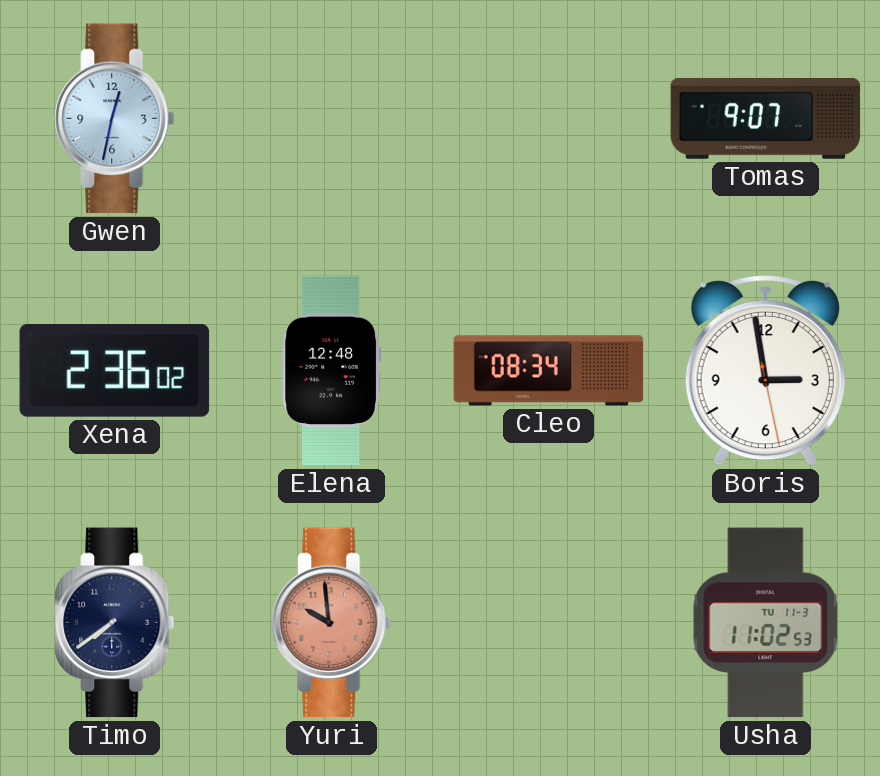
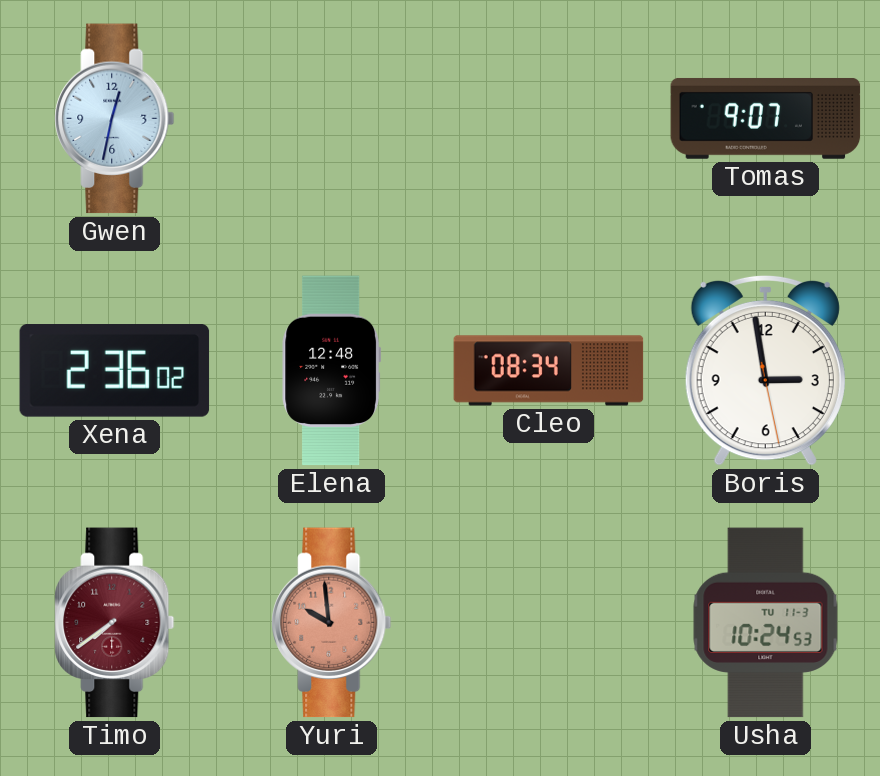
Timo dial: navy -> burgundy (115, 623)
Usha: 11:02 -> 10:24 (766, 623)
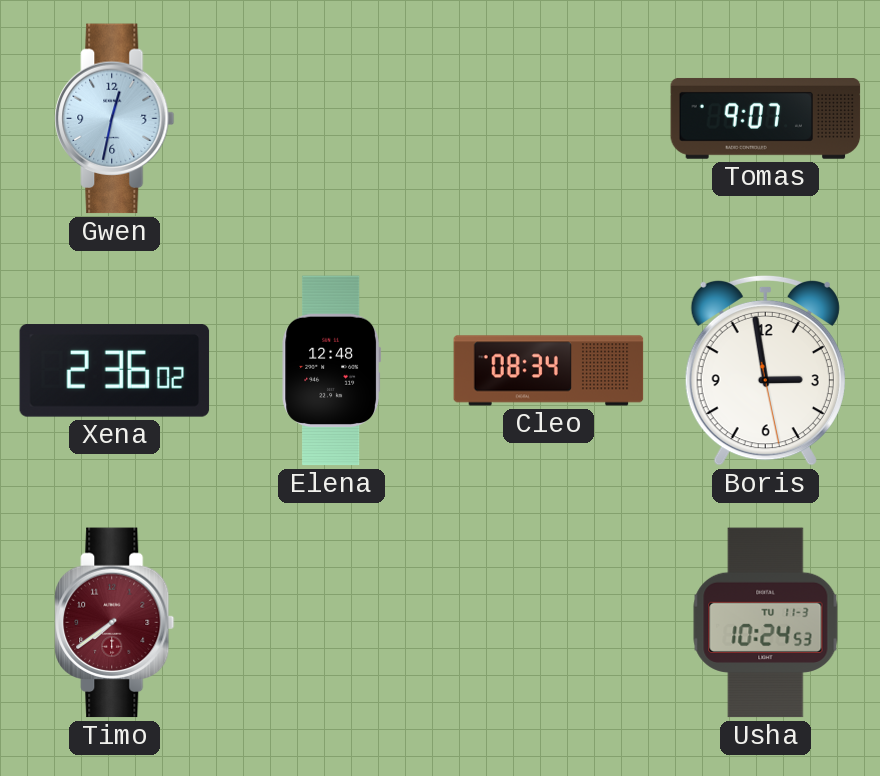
Yuri: 9:59 -> none (332, 623)
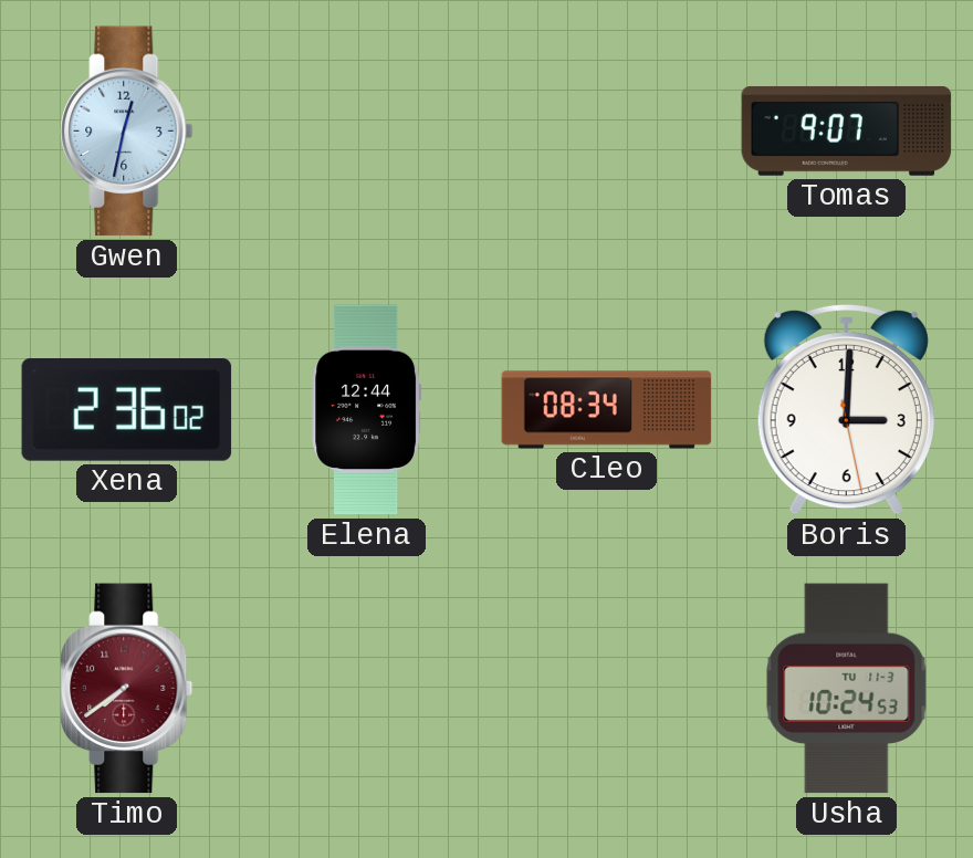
Elena: 12:48 -> 12:44 (367, 410)
Boris: 2:58 -> 3:00 (846, 409)
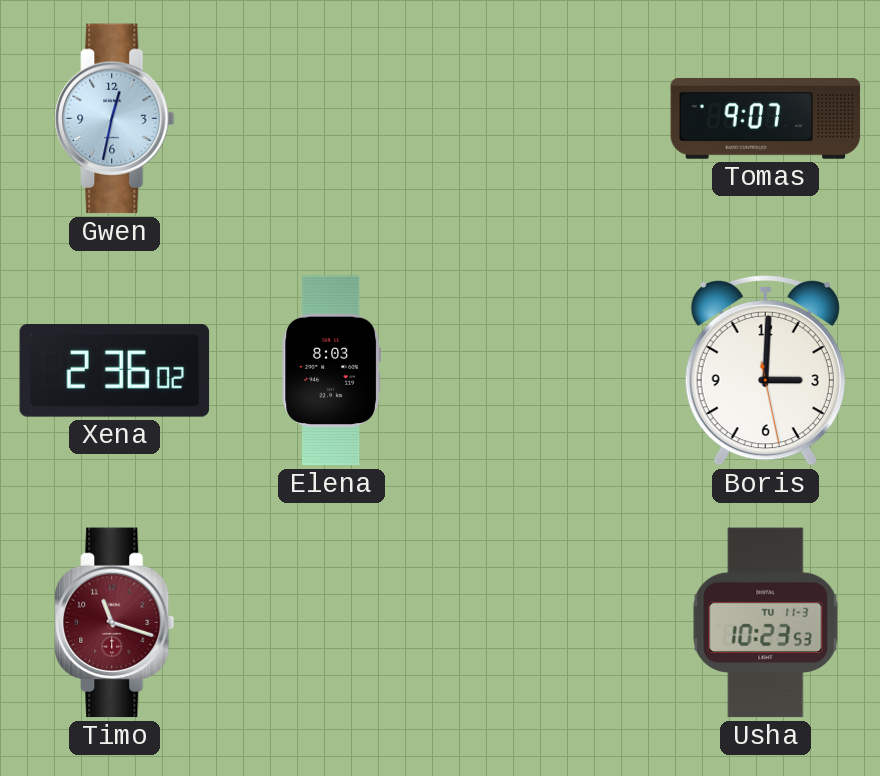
Elena: 12:44 -> 8:03 (332, 371)
Cleo: 08:34 -> none (607, 410)
Timo: 7:39 -> 11:18 (115, 623)
Usha: 10:24 -> 10:23 (766, 623)
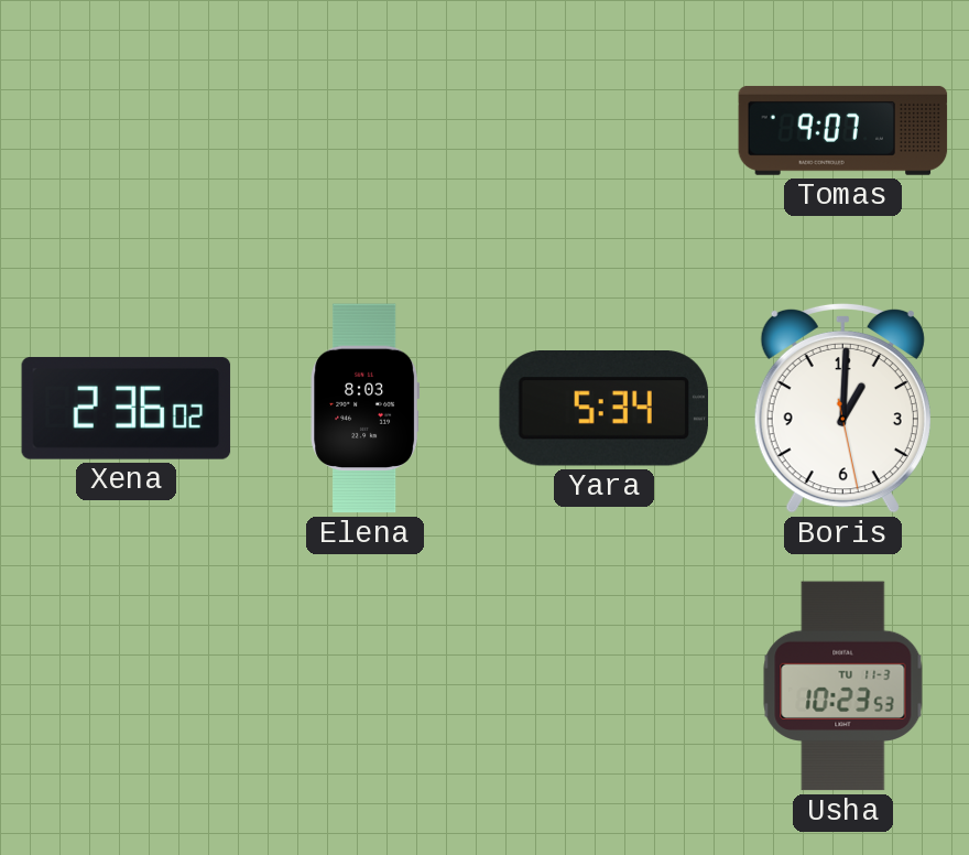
Gwen: 12:32 -> none (115, 119)
Yara: none -> 5:34 (603, 409)
Boris: 3:00 -> 1:00 (842, 408)
Timo: 11:18 -> none (115, 623)
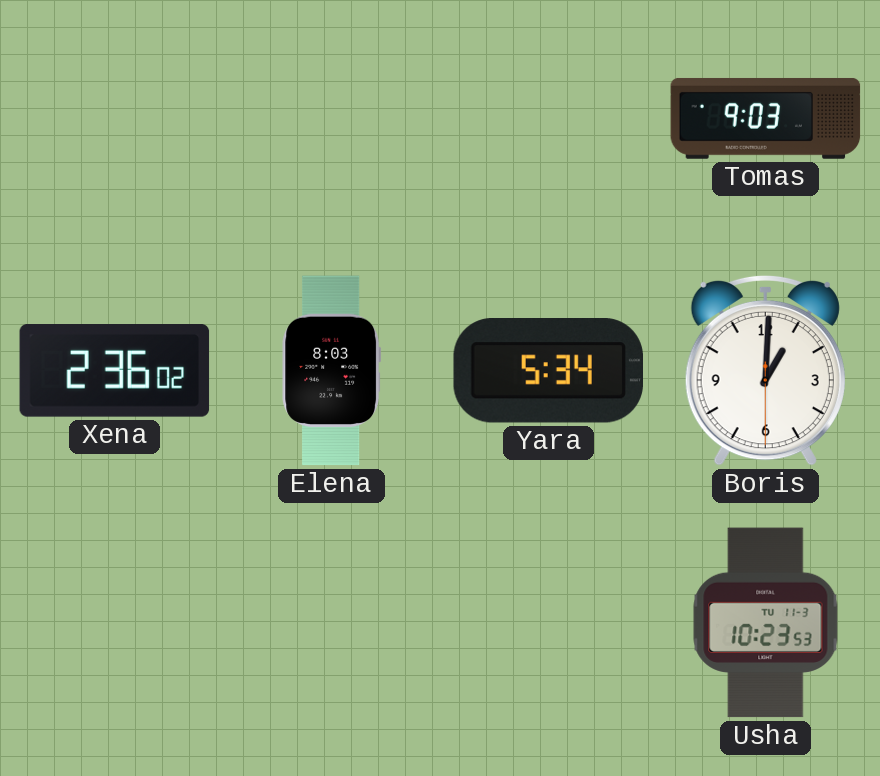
Tomas: 9:07 -> 9:03 (766, 118)
Boris: 1:00:28 -> 1:00:30 (765, 370)
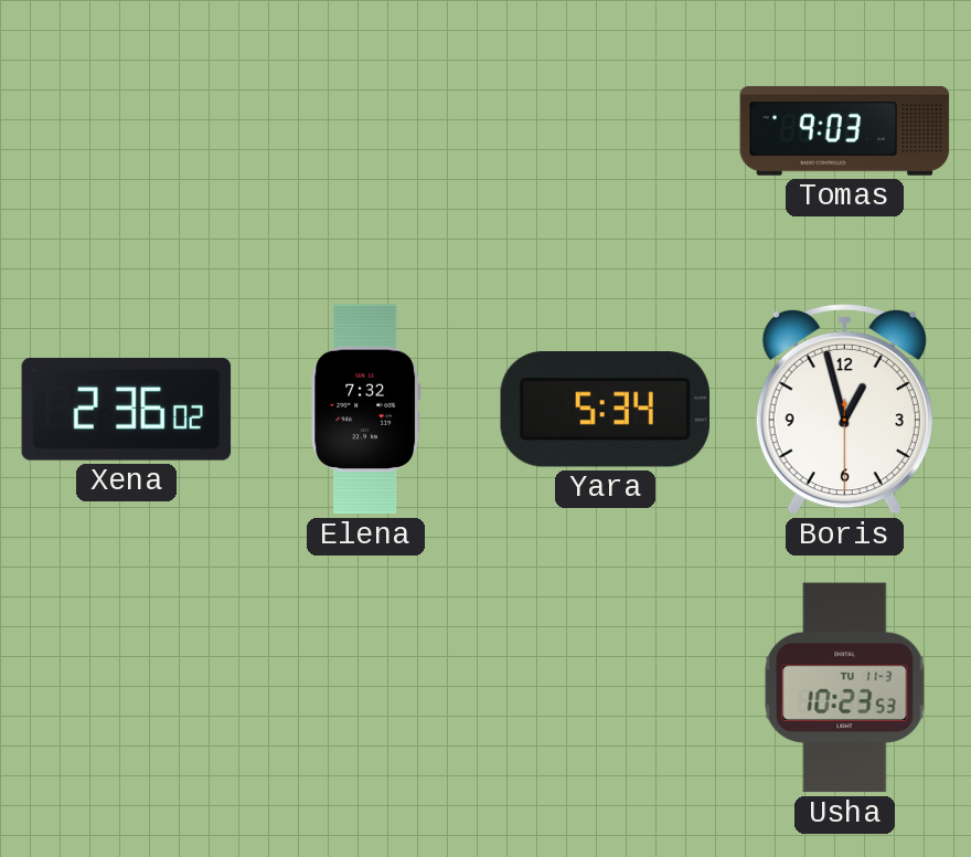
Elena: 8:03 -> 7:32 (366, 410)
Boris: 1:00 -> 12:57 (844, 409)
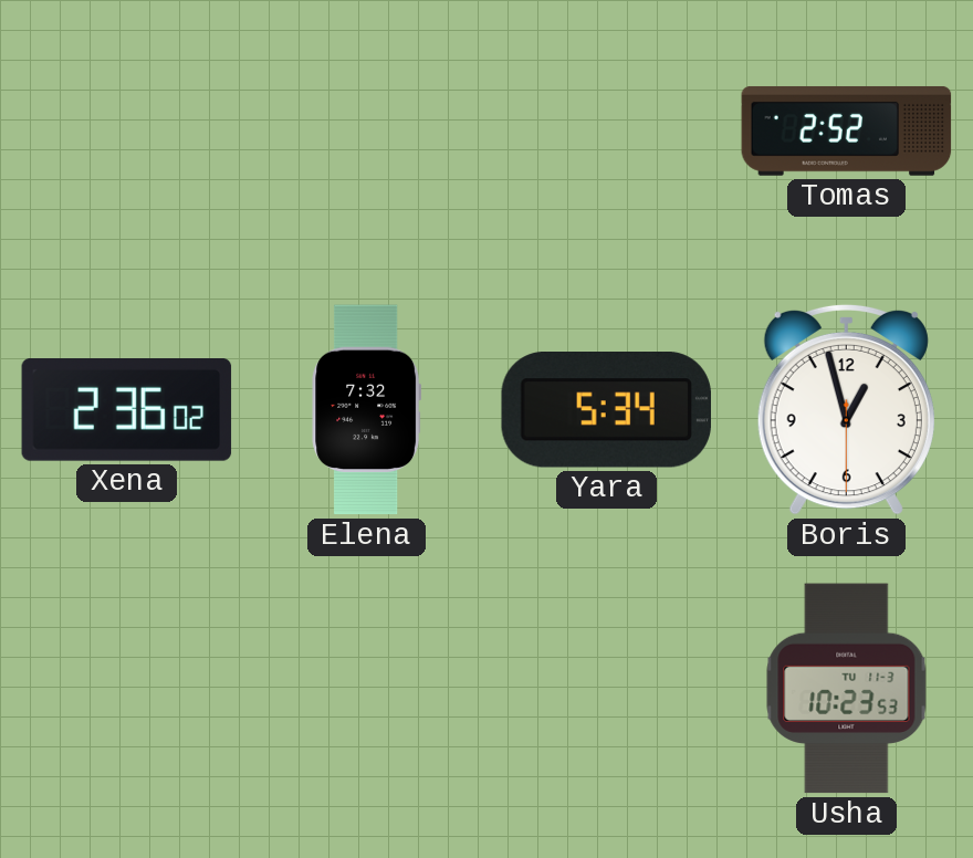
Tomas: 9:03 -> 2:52 (847, 130)
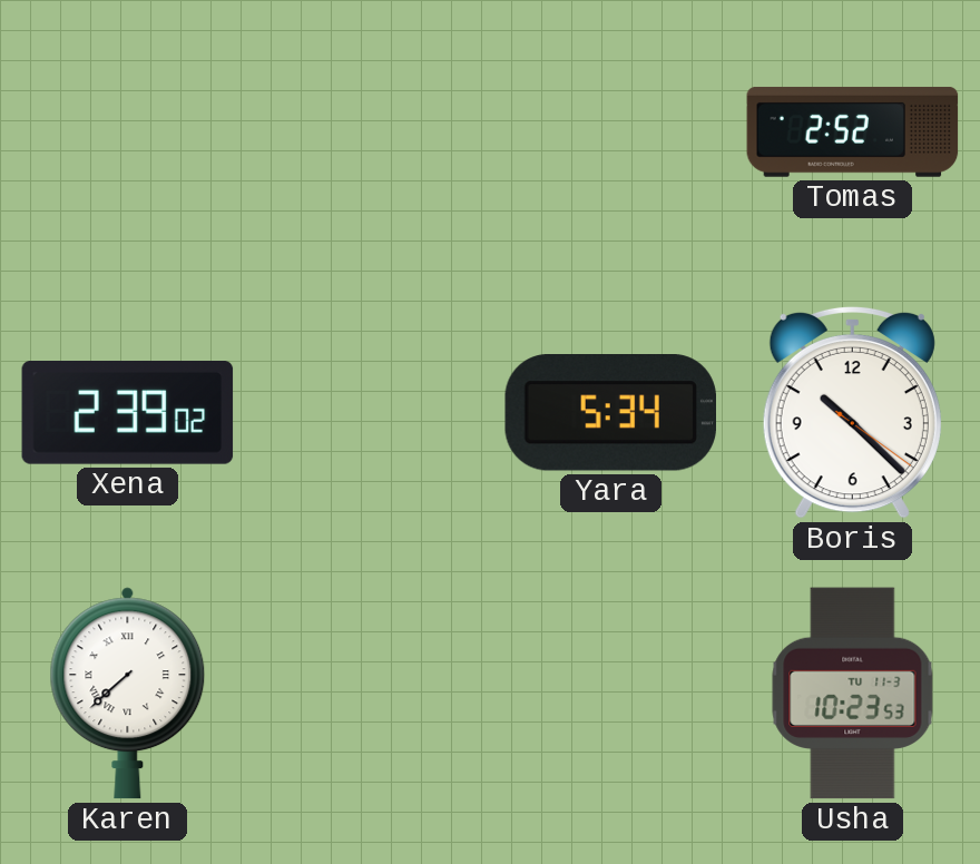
Xena: 2:36 -> 2:39 (128, 413)
Elena: 7:32 -> none (367, 410)
Boris: 12:57 -> 10:22 (852, 412)
Karen: none -> 7:38 (128, 694)
